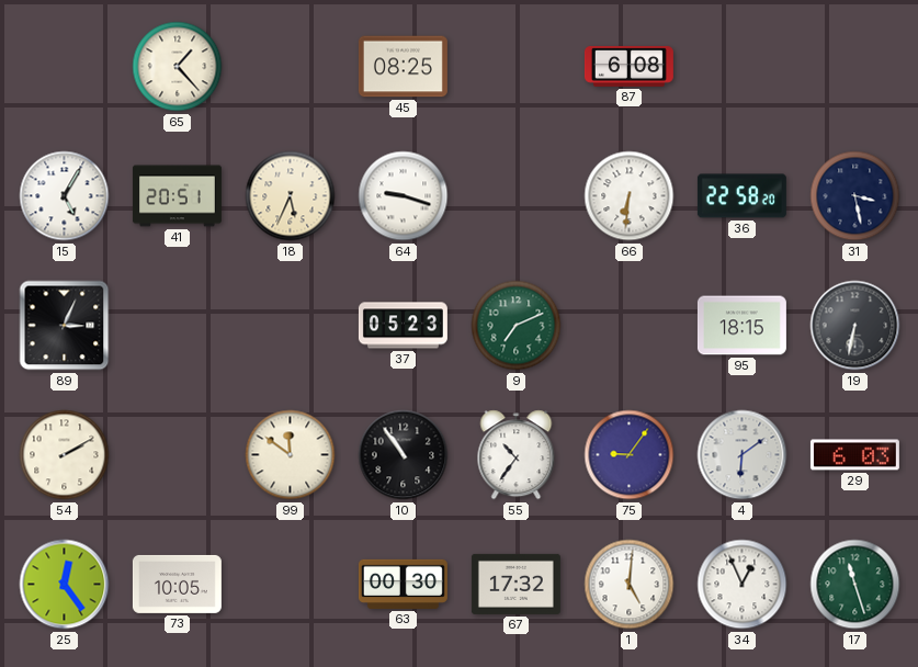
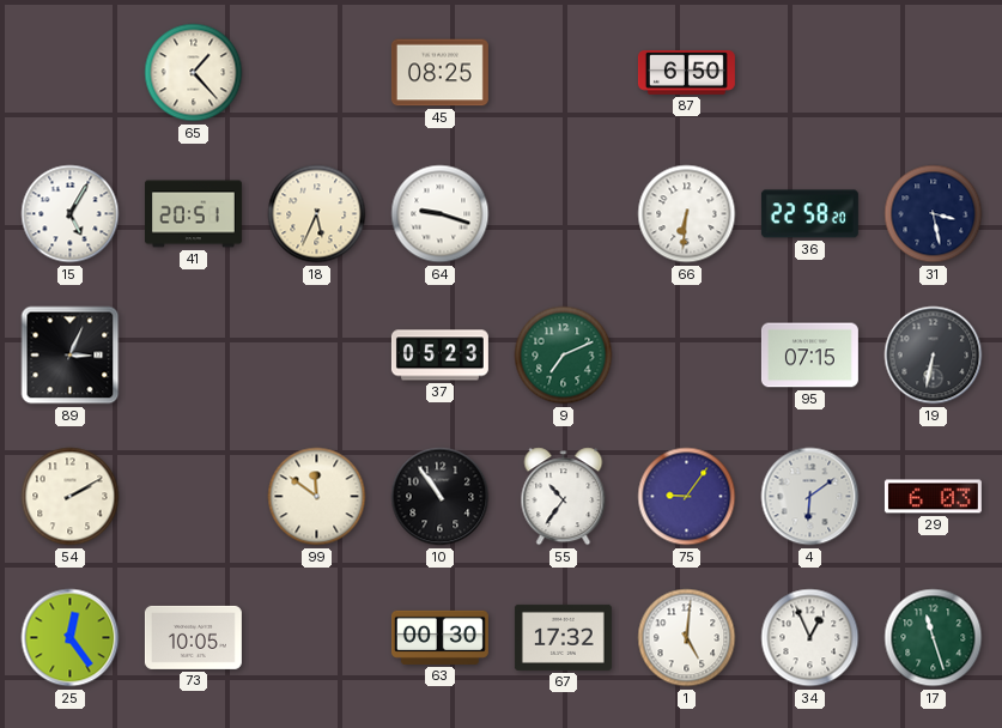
87: 6:08 -> 6:50 (686, 73)
95: 18:15 -> 07:15 (809, 356)
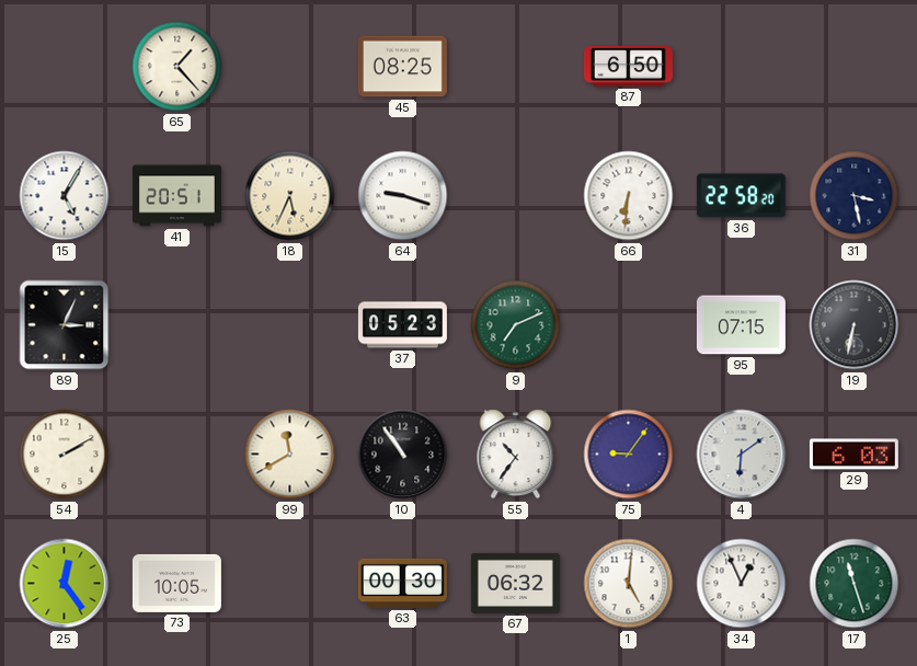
99: 11:51 -> 11:40 (290, 455)
67: 17:32 -> 06:32 (515, 583)
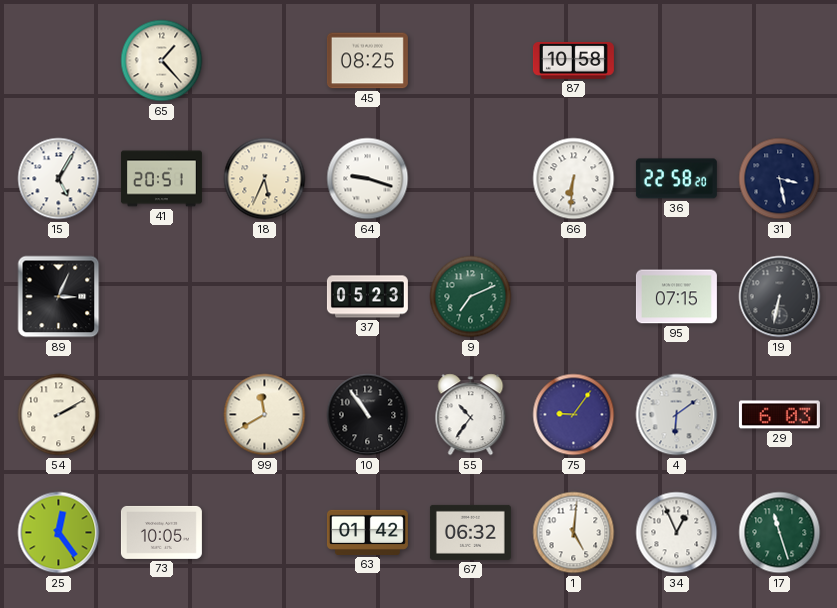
87: 6:50 -> 10:58 (573, 61)
63: 00:30 -> 01:42 (367, 532)
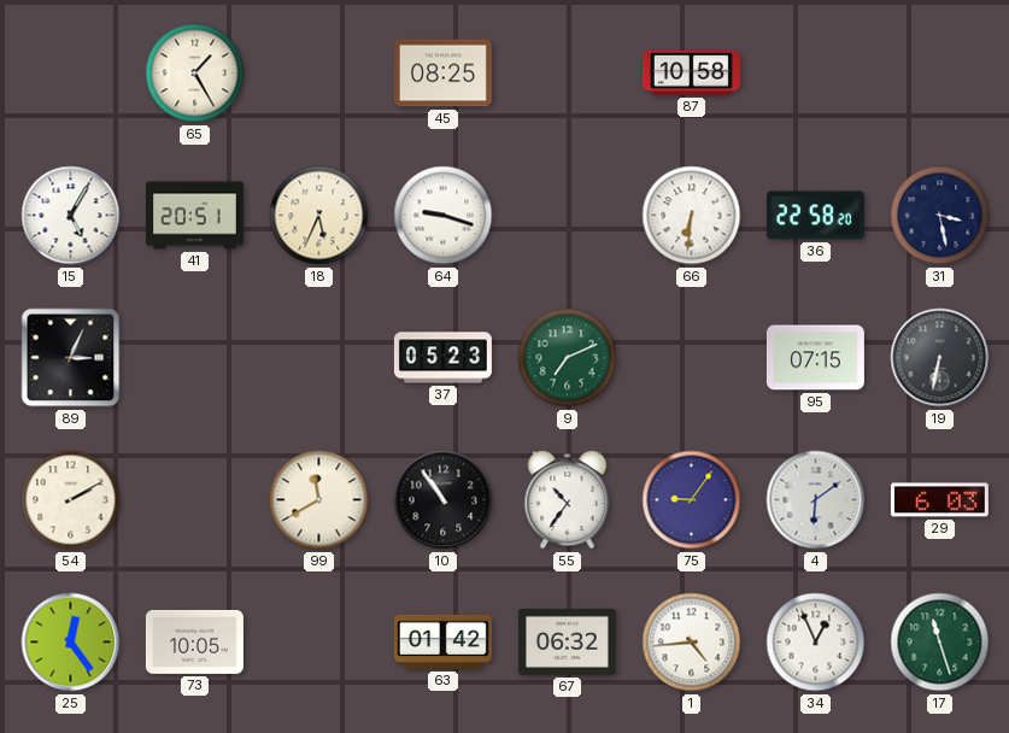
65: 1:23 -> 1:25 (195, 74)
1: 5:01 -> 4:44 (692, 643)
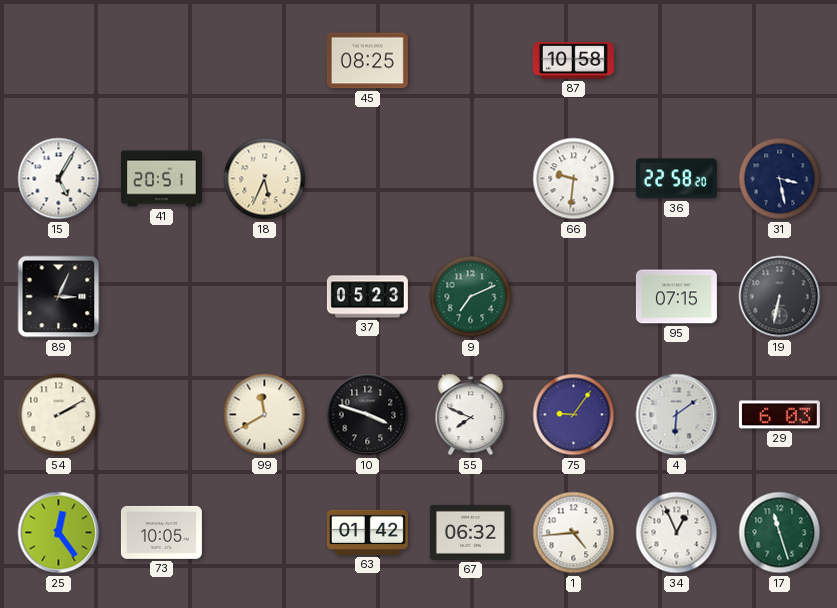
65: 1:25 -> none (195, 74)
64: 9:18 -> none (444, 216)
66: 6:31 -> 9:31 (574, 179)
10: 10:54 -> 3:48 (368, 415)
55: 10:36 -> 7:49 (471, 415)
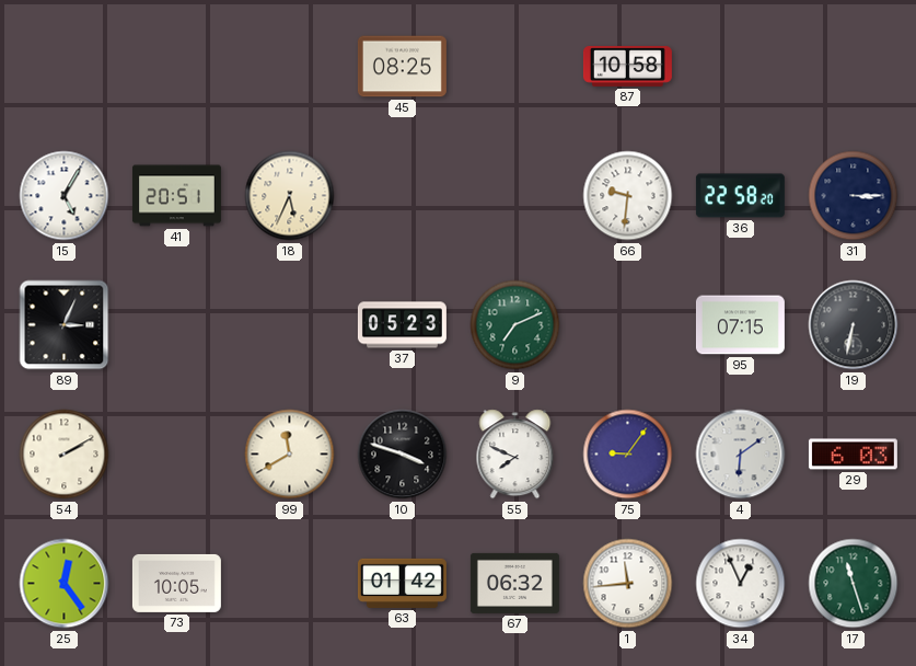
31: 3:28 -> 3:15 (854, 196)
1: 4:44 -> 11:44 (628, 584)
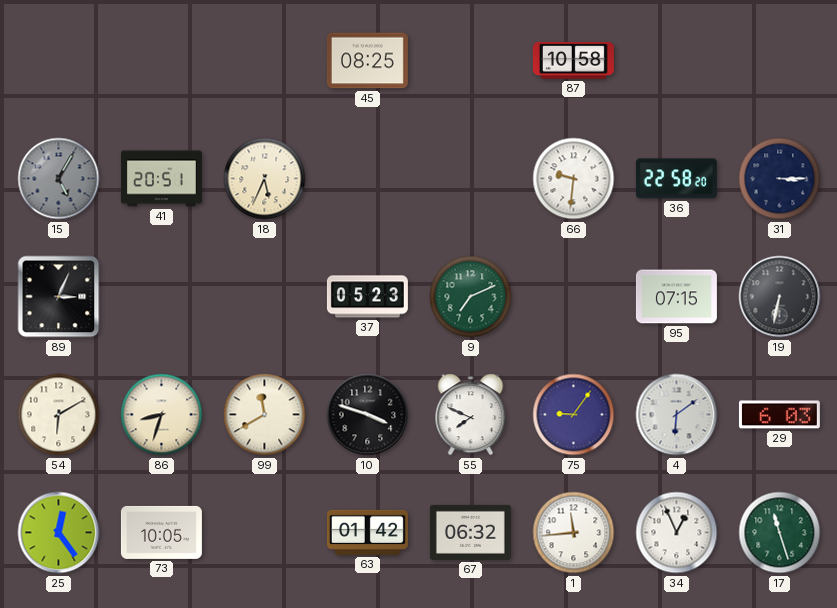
15 dial: white -> grey (59, 179)
54: 2:10 -> 6:10 (59, 415)
86: none -> 8:33 (162, 415)
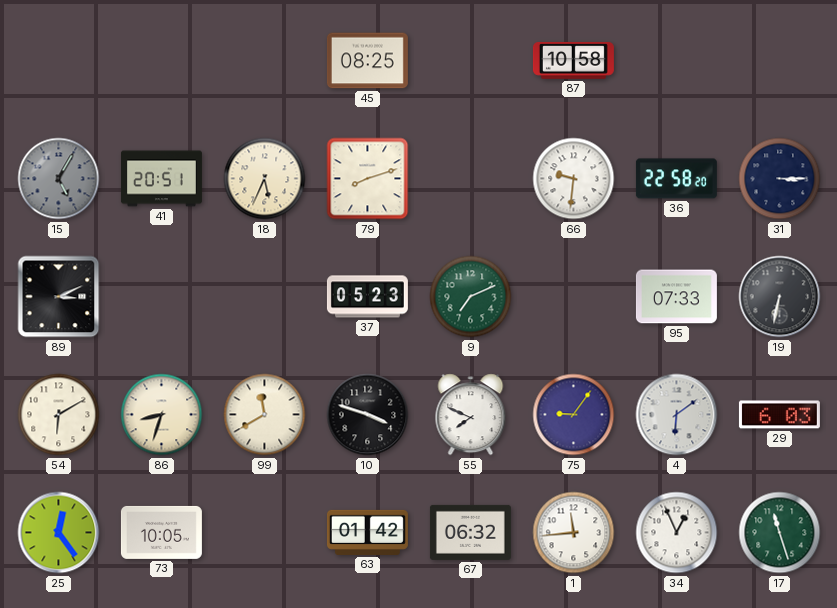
79: none -> 8:12 (368, 179)
89: 3:04 -> 3:11 (59, 297)
95: 07:15 -> 07:33 (676, 297)
